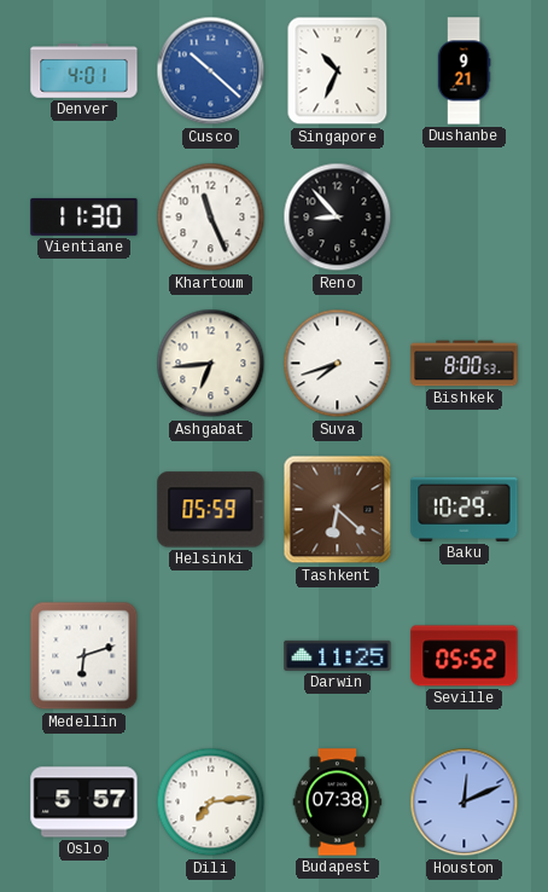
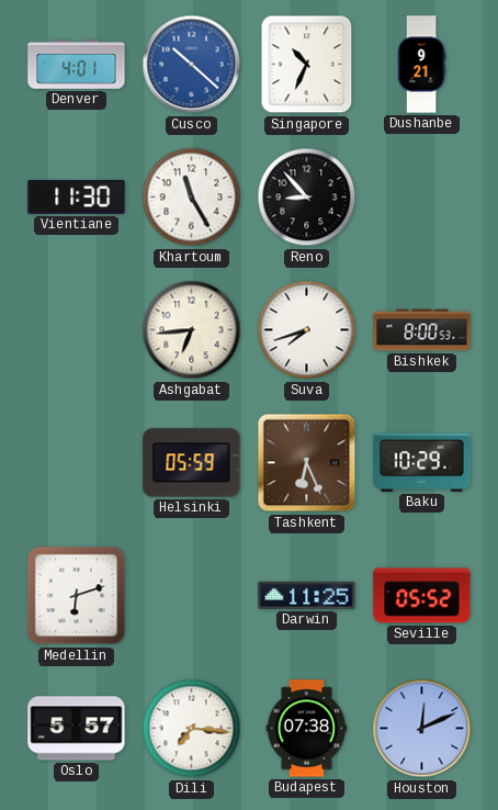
Khartoum: 11:26 -> 11:25 (192, 198)
Tashkent: 6:22 -> 6:26 (307, 463)
Dili: 7:14 -> 7:16 (192, 729)
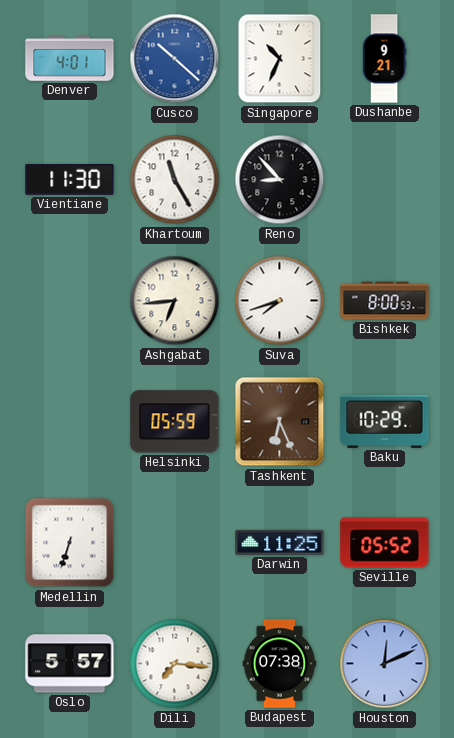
Medellin: 6:12 -> 6:33 (70, 543)
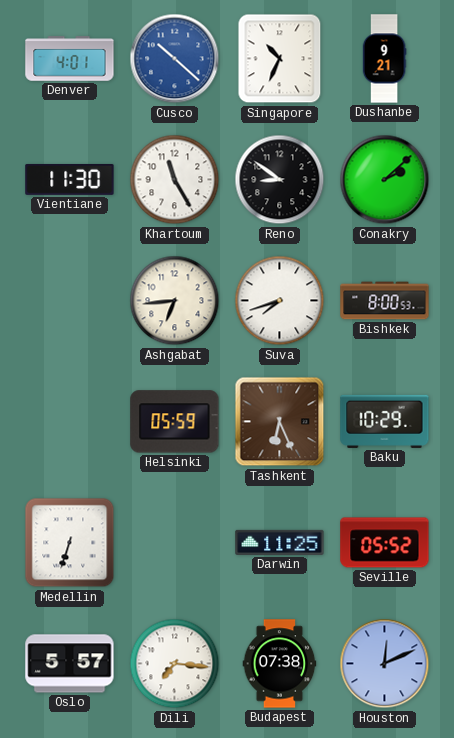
Reno: 8:53 -> 8:51 (280, 180)
Conakry: none -> 2:08 (385, 180)
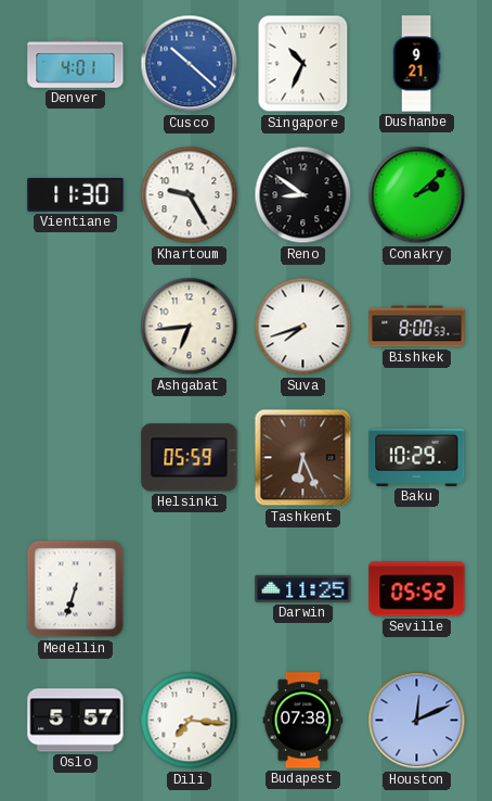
Khartoum: 11:25 -> 9:25 (190, 195)
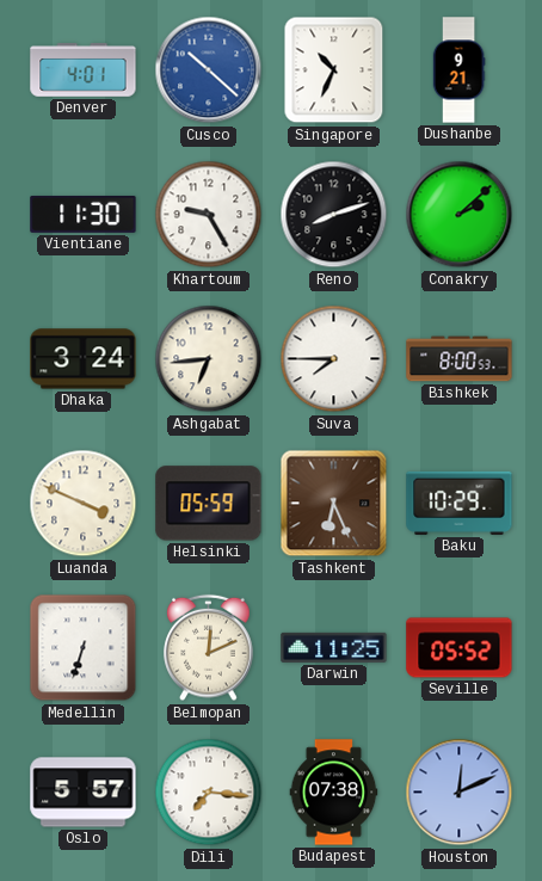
Reno: 8:51 -> 8:12 (334, 215)
Dhaka: none -> 3:24 (84, 359)
Suva: 7:42 -> 7:45 (334, 359)
Luanda: none -> 3:49 (84, 504)
Belmopan: none -> 12:11 (209, 648)
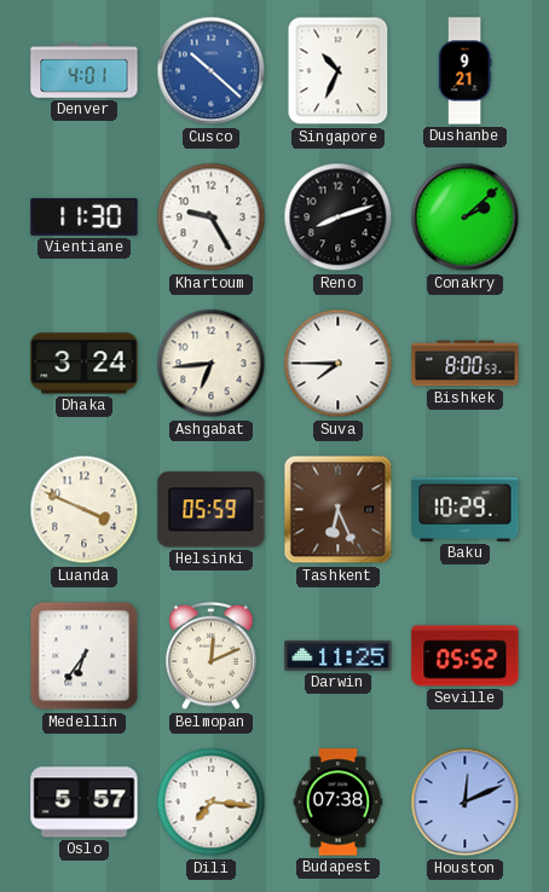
Medellin: 6:33 -> 6:36 (85, 656)
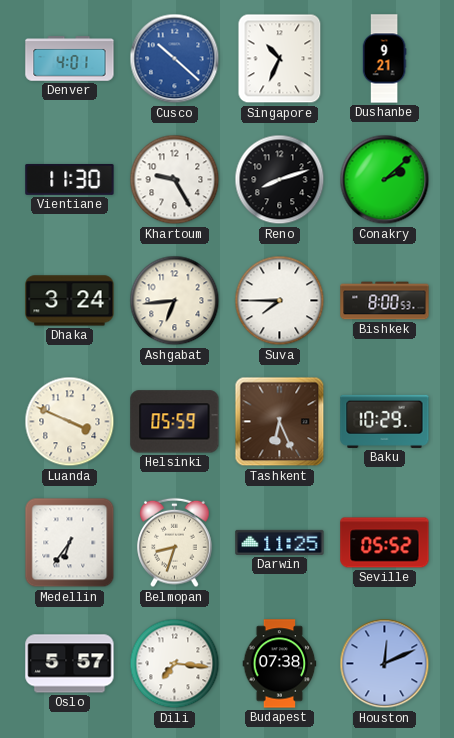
Belmopan: 12:11 -> 8:33 (175, 543)
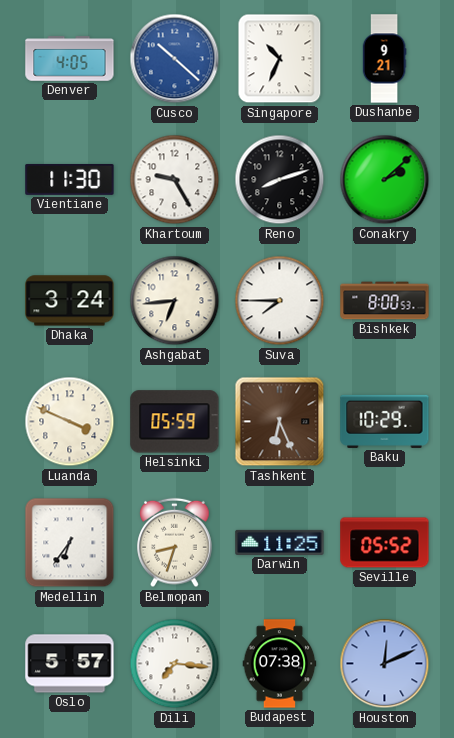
Denver: 4:01 -> 4:05 (70, 59)
